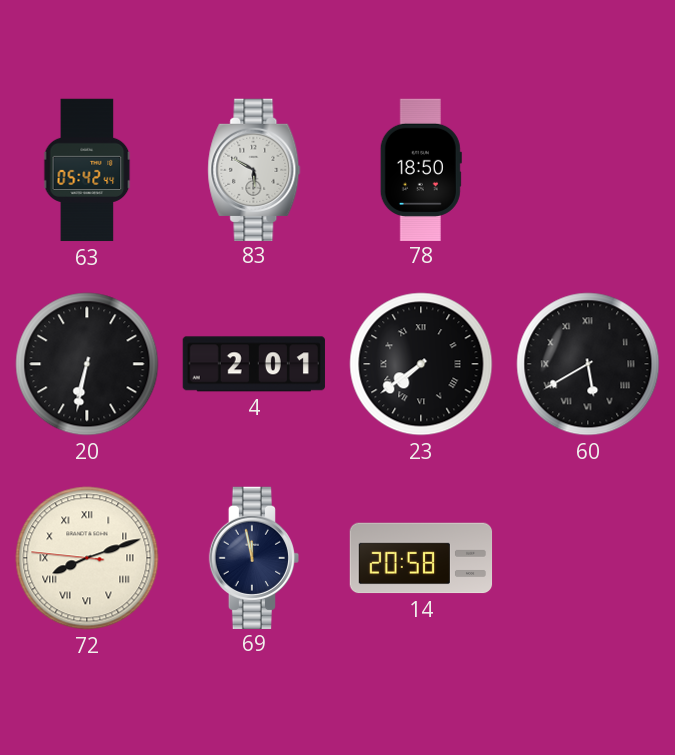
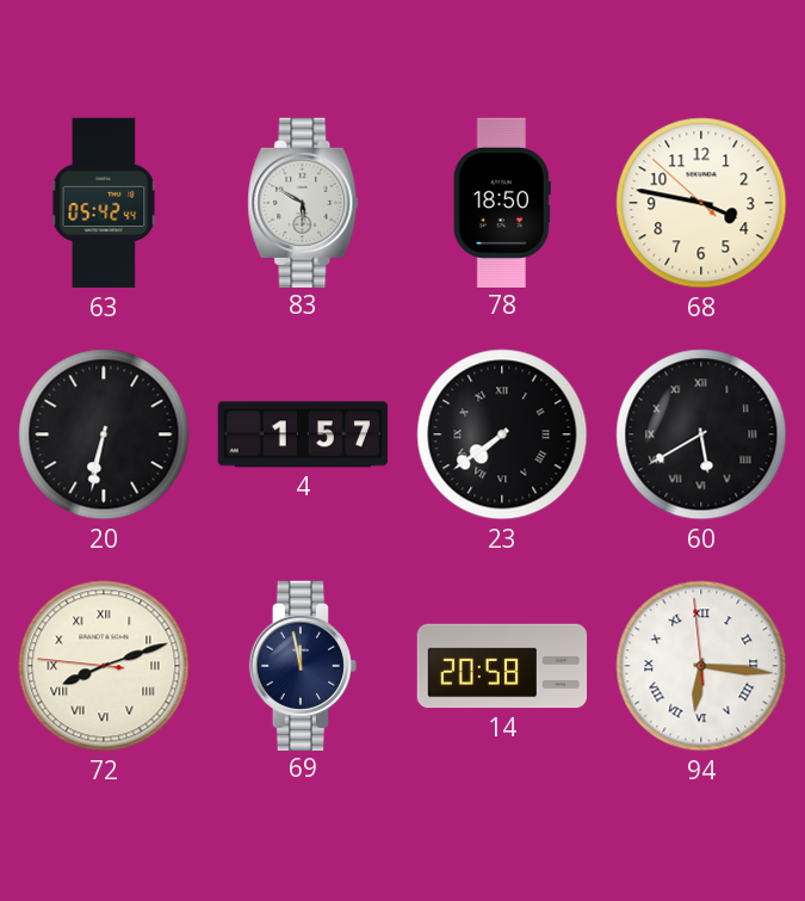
68: none -> 3:46 (701, 203)
4: 2:01 -> 1:57 (303, 434)
94: none -> 6:15 (701, 666)
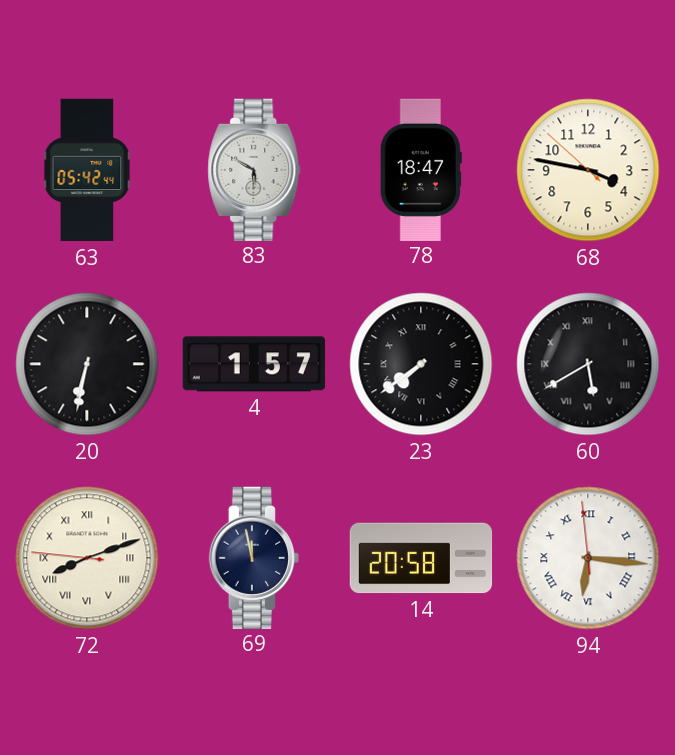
78: 18:50 -> 18:47 (421, 169)
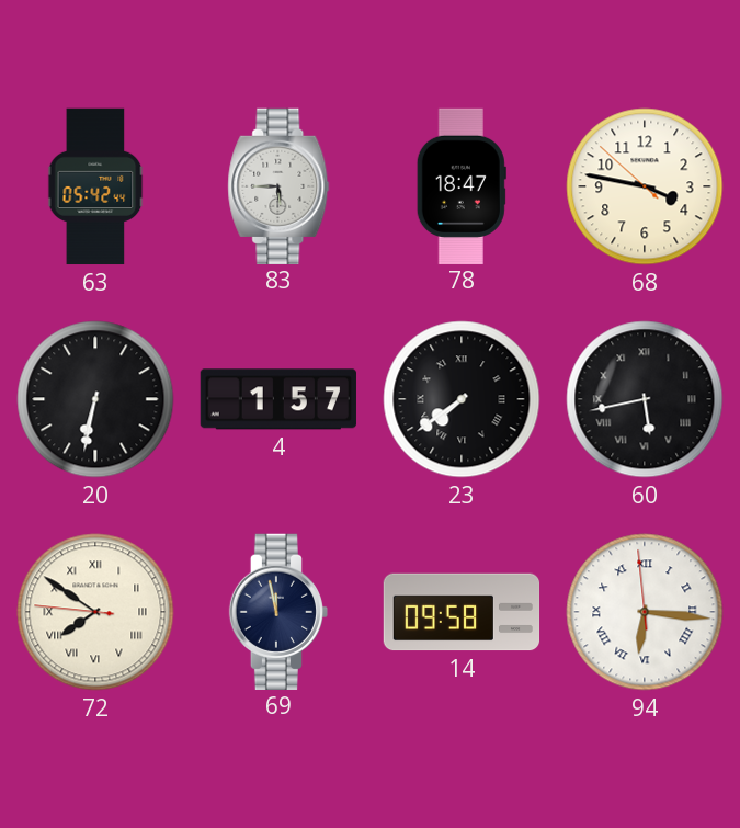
83: 5:50 -> 5:45 (278, 185)
60: 5:40 -> 5:43 (645, 399)
72: 8:11 -> 7:50 (95, 612)
14: 20:58 -> 09:58 (462, 612)
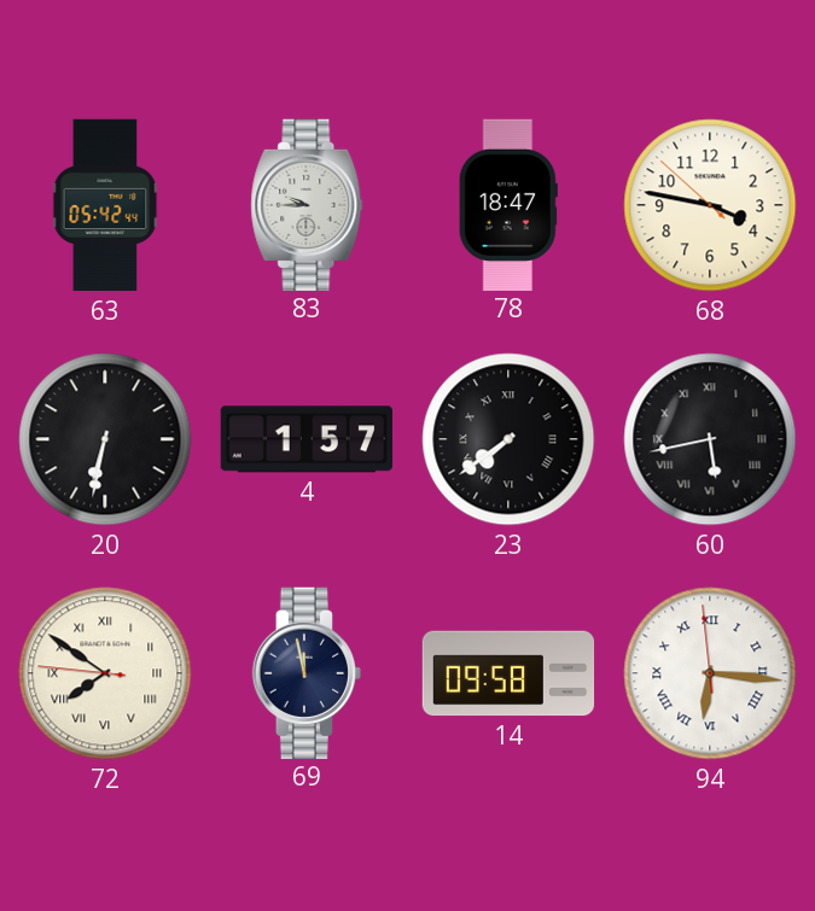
83: 5:45 -> 9:45 (307, 204)
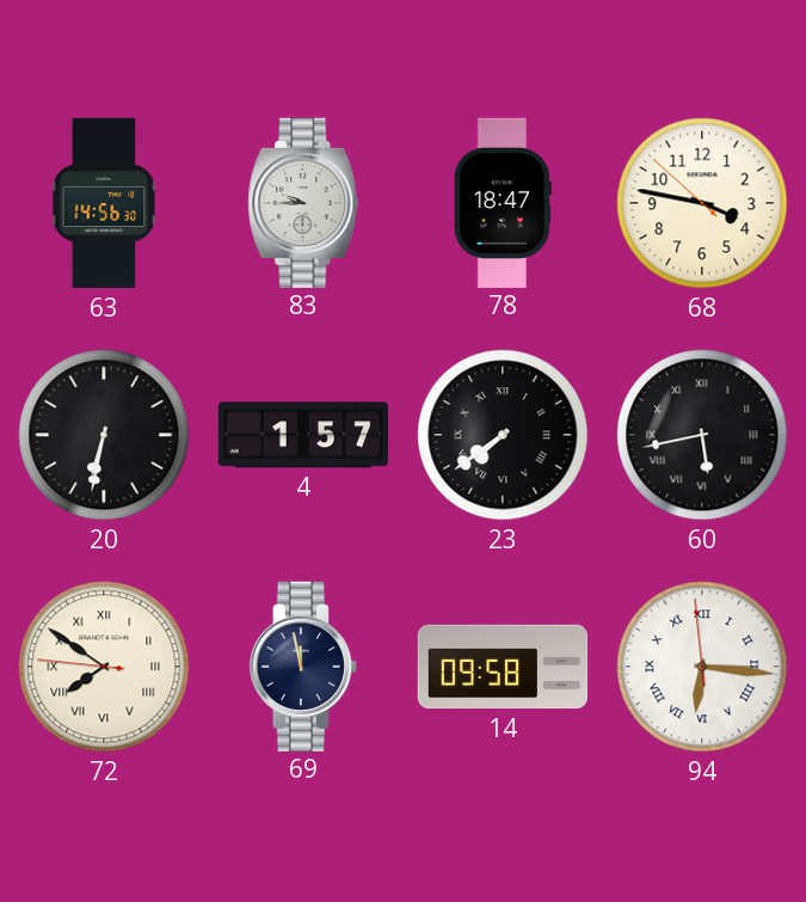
63: 05:42 -> 14:56 (104, 203)
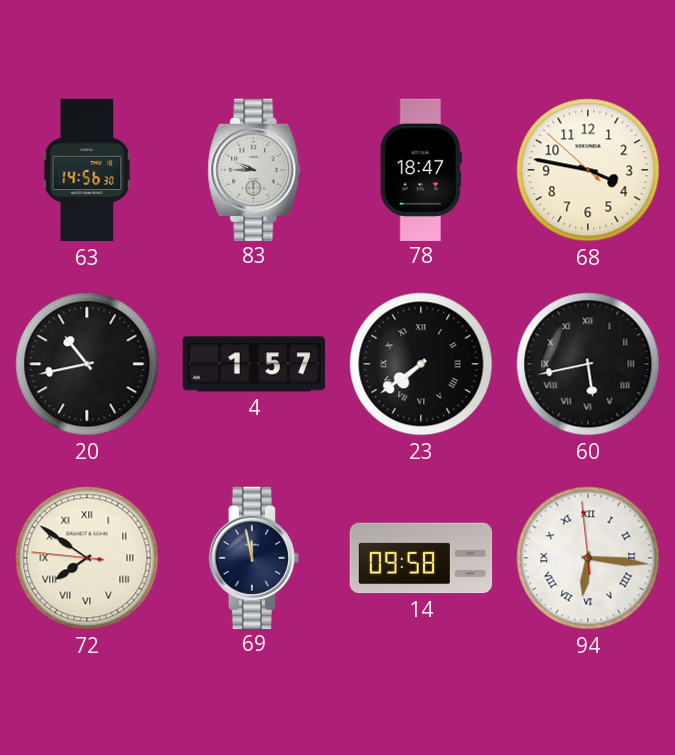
20: 6:32 -> 10:43 (87, 364)
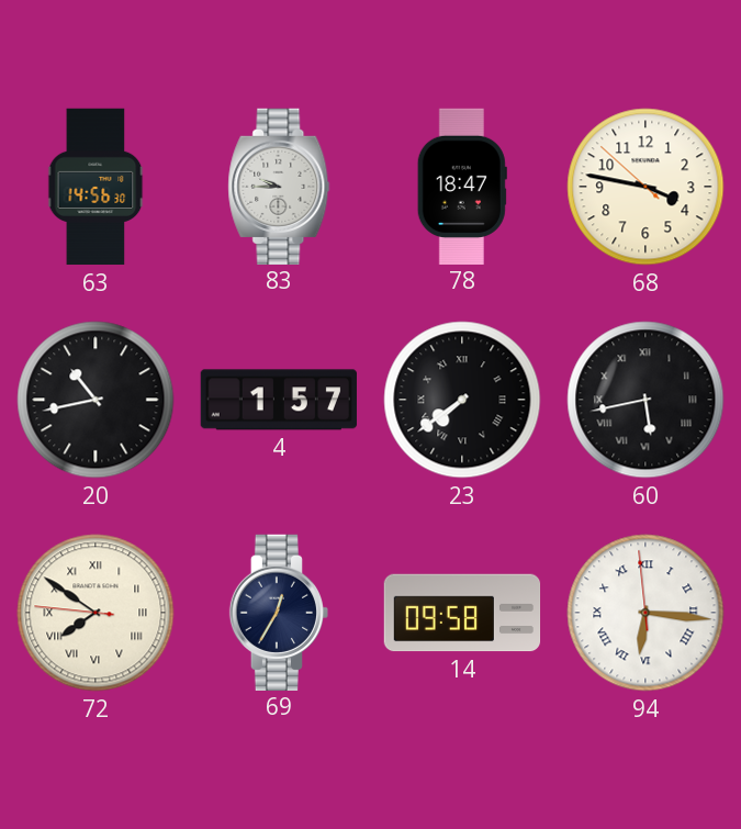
69: 11:58 -> 12:35 (278, 612)
